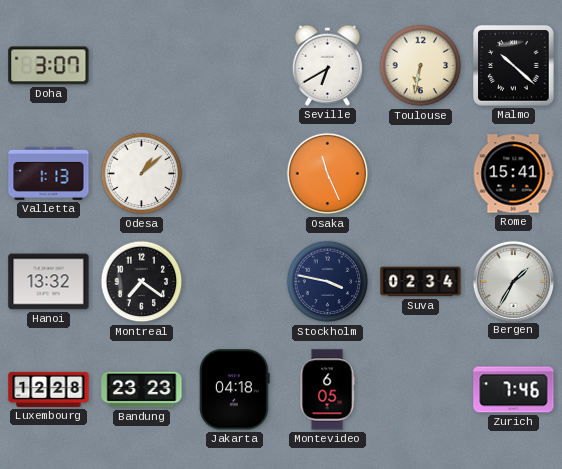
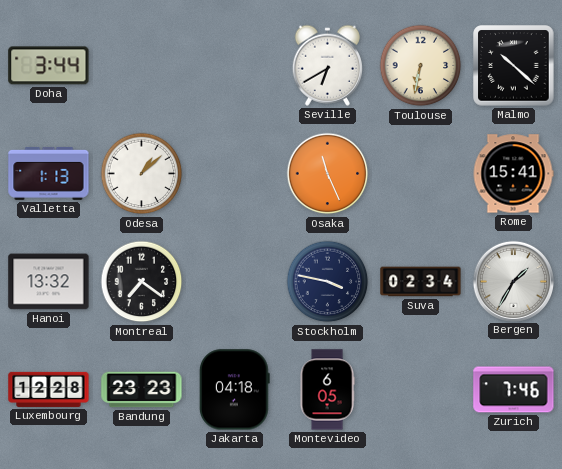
Doha: 3:07 -> 3:44 (49, 66)
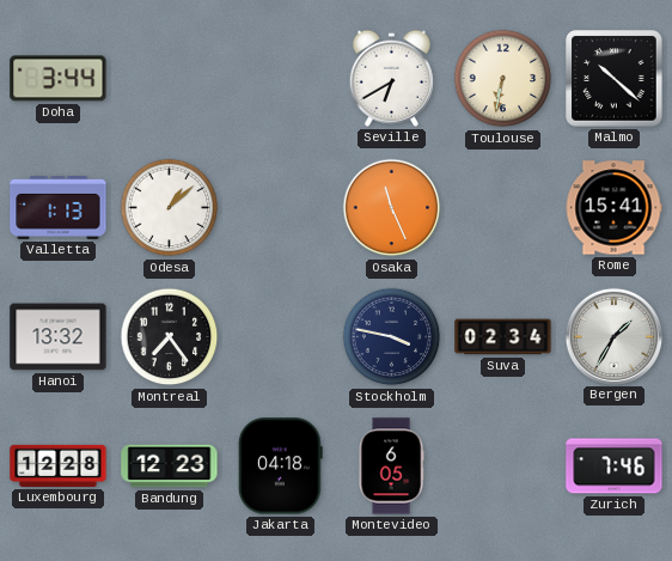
Montreal: 7:21 -> 7:24 (170, 337)
Bandung: 23:23 -> 12:23 (170, 467)
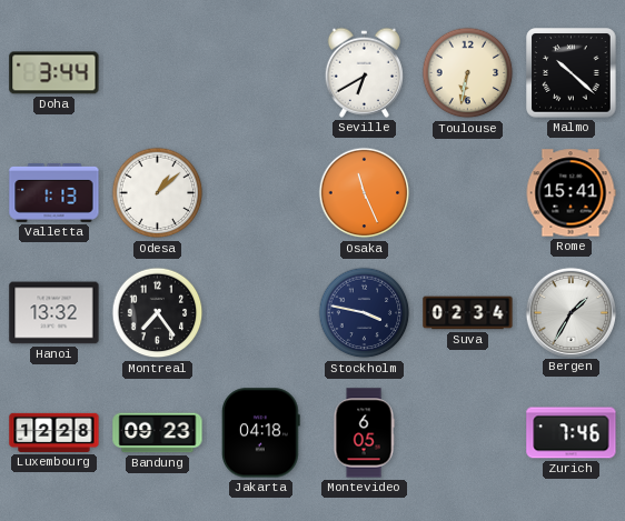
Bandung: 12:23 -> 09:23 (158, 433)
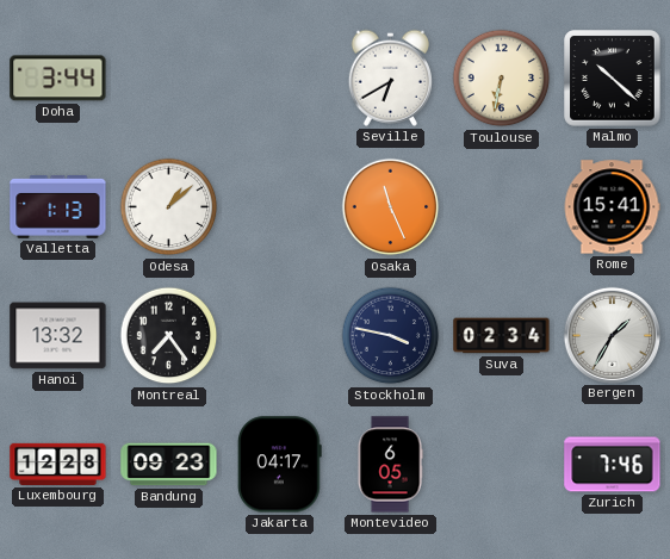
Jakarta: 04:18 -> 04:17 (279, 465)
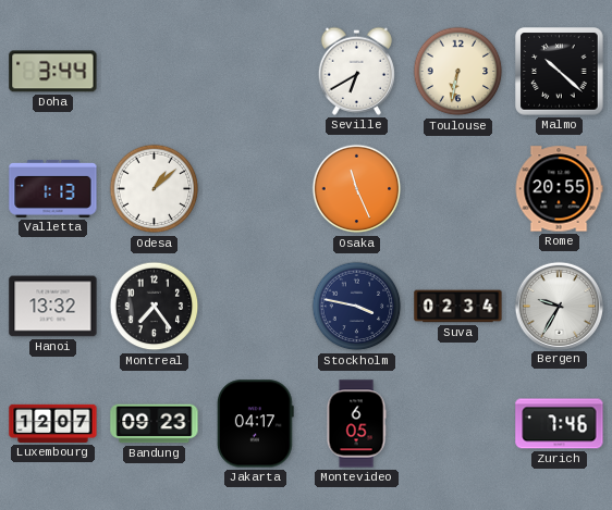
Rome: 15:41 -> 20:55 (559, 189)
Bergen: 1:35 -> 9:35 (559, 306)
Luxembourg: 12:28 -> 12:07 (53, 423)
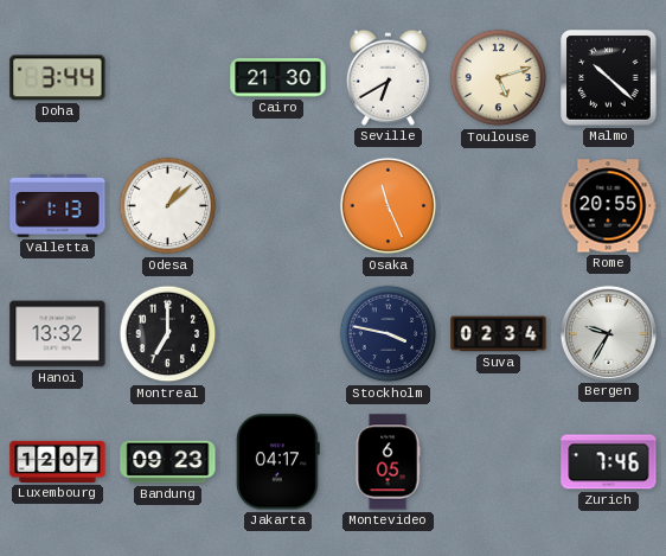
Cairo: none -> 21:30 (278, 78)
Toulouse: 6:32 -> 5:12 (499, 78)
Montreal: 7:24 -> 7:00 (168, 334)
